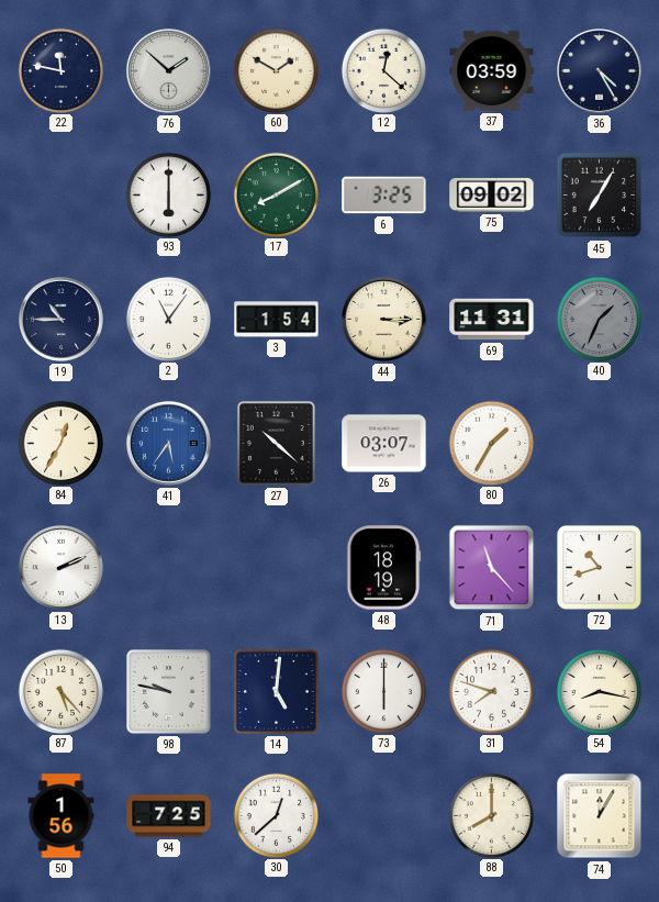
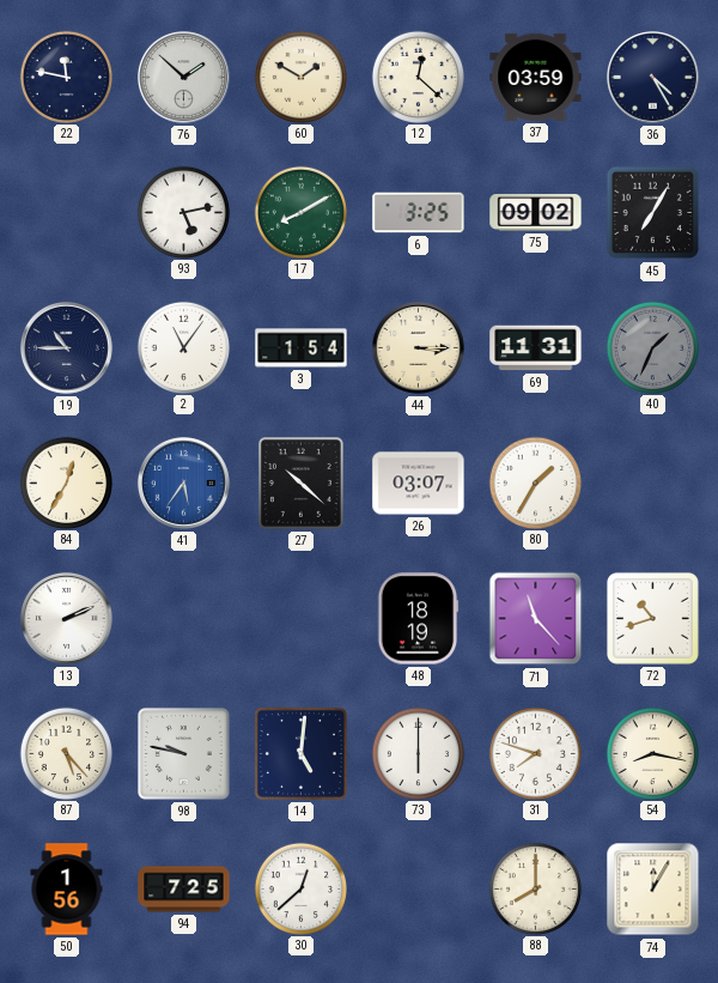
93: 6:00 -> 5:13 (183, 212)
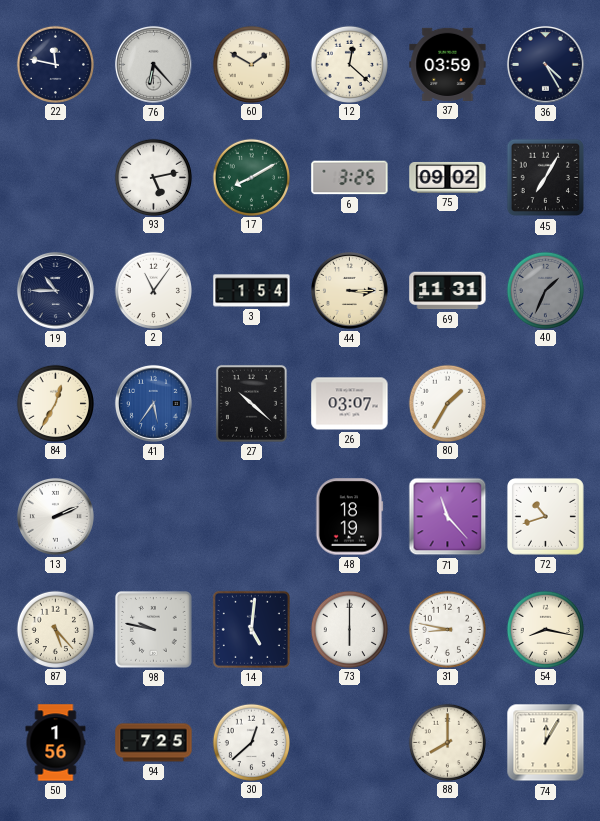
76: 1:52 -> 6:23 (153, 64)
31: 7:48 -> 8:47 (447, 629)
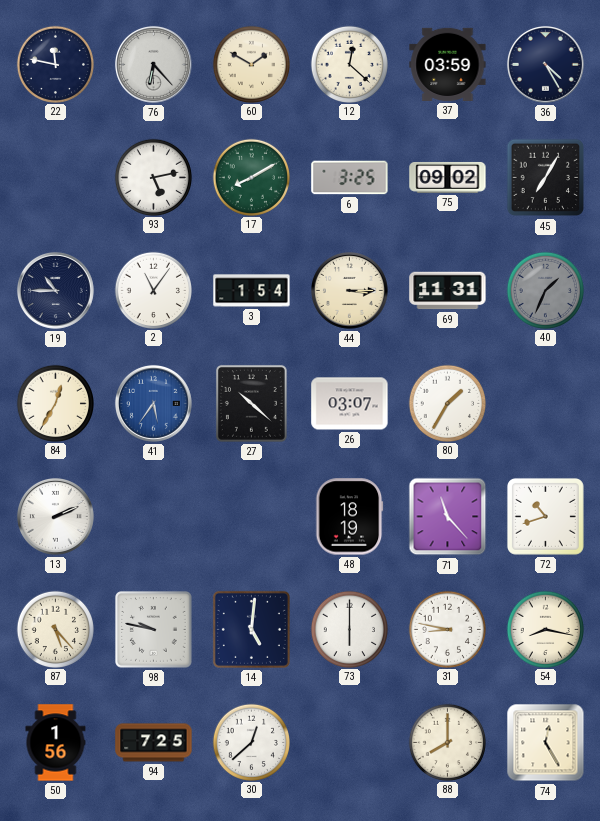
74: 12:05 -> 12:25 (546, 743)
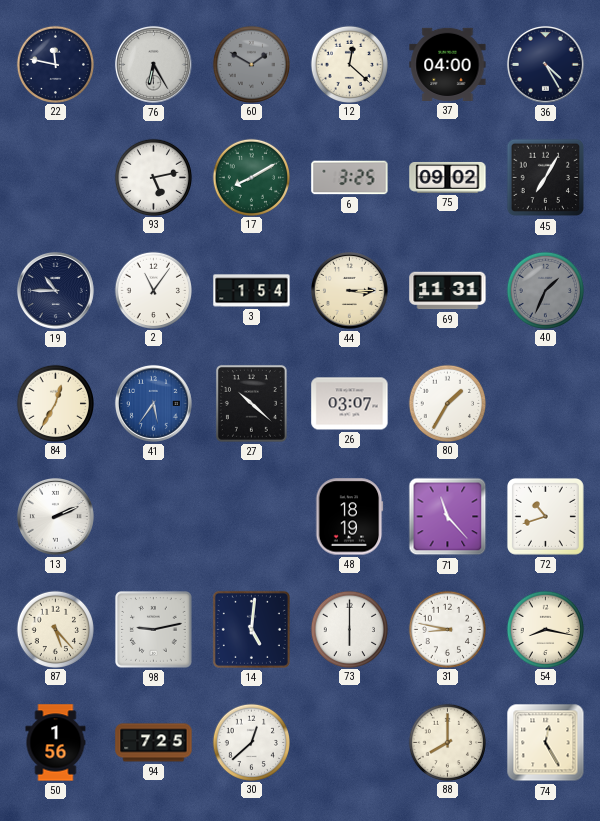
76: 6:23 -> 6:25 (153, 64)
60 dial: cream -> grey (251, 64)
37: 03:59 -> 04:00 (448, 64)
98: 9:47 -> 9:13 (154, 630)
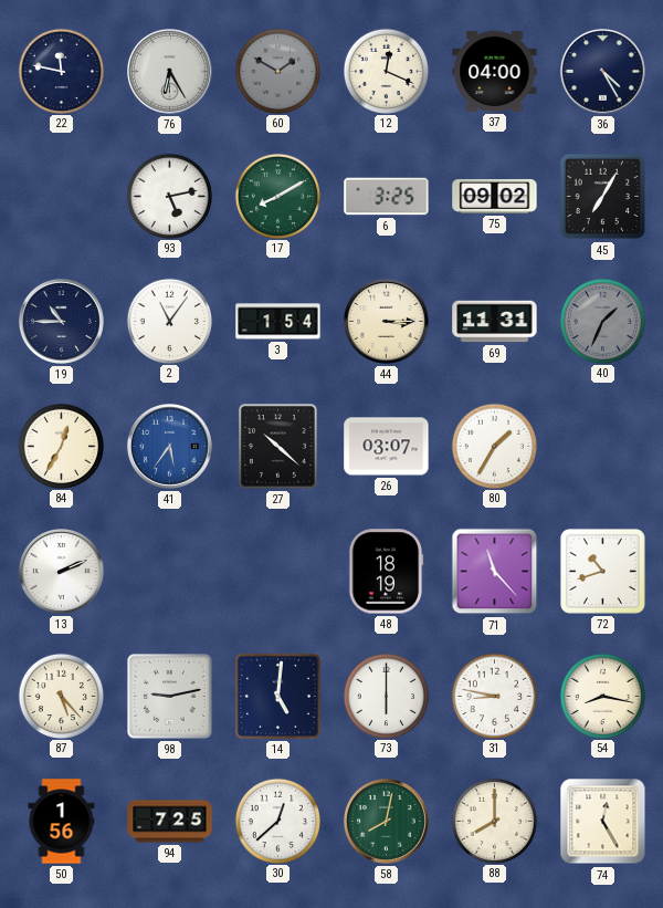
12: 12:22 -> 12:19 (386, 71)
58: none -> 8:02 (386, 821)
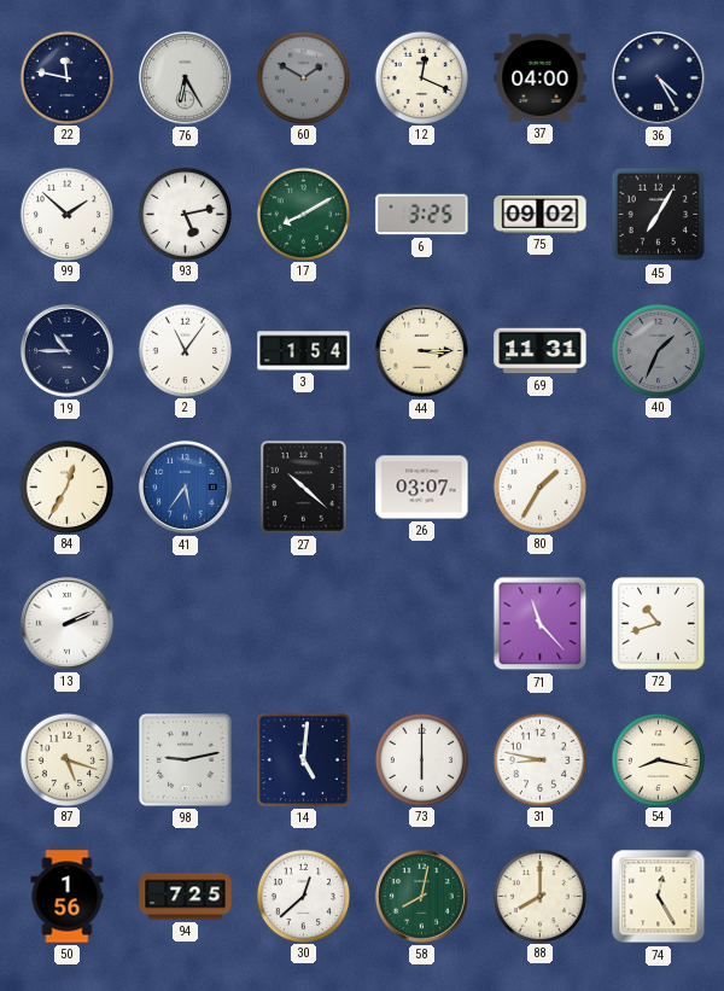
99: none -> 1:52 (66, 214)
48: 18:19 -> none (386, 572)
87: 5:23 -> 5:18 (66, 759)
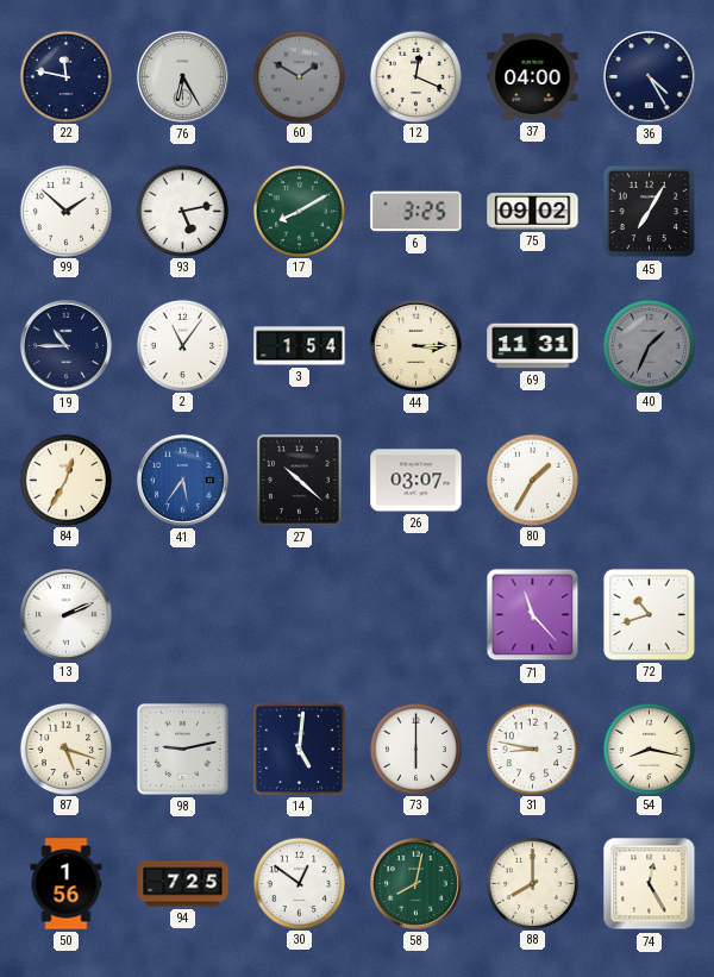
30: 12:38 -> 12:51 (299, 883)
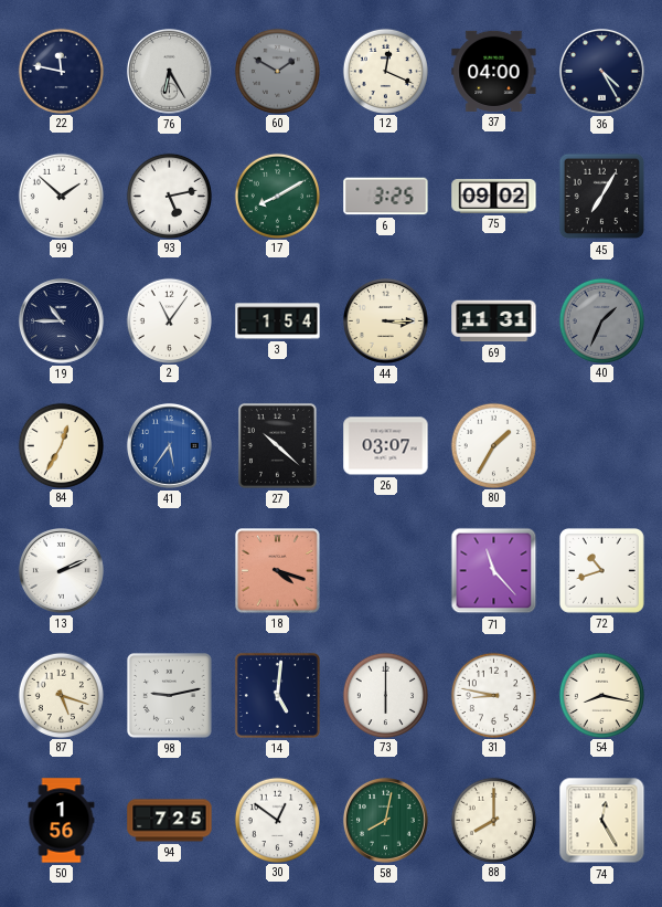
18: none -> 4:18 (278, 571)
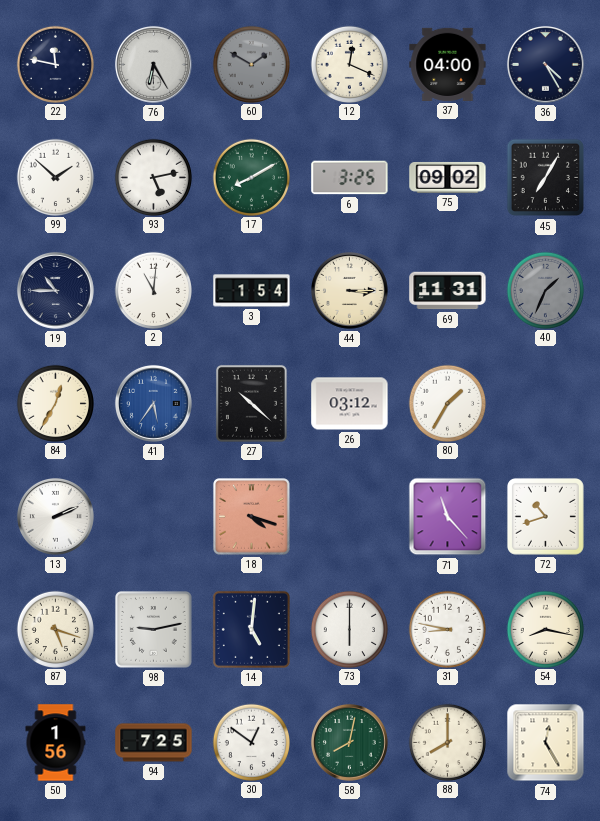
2: 11:06 -> 11:01 (153, 290)
26: 03:07 -> 03:12 (350, 404)
